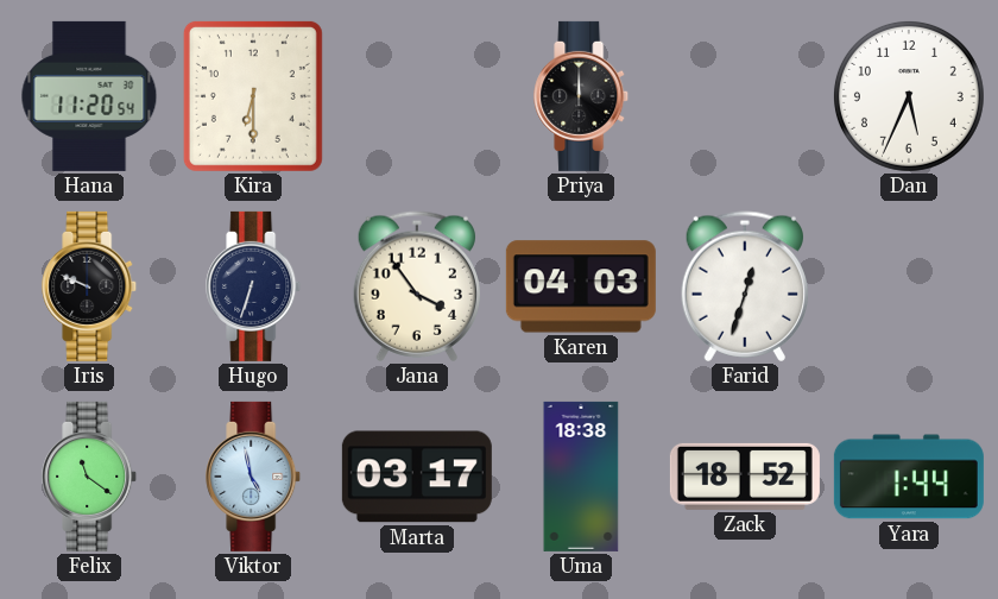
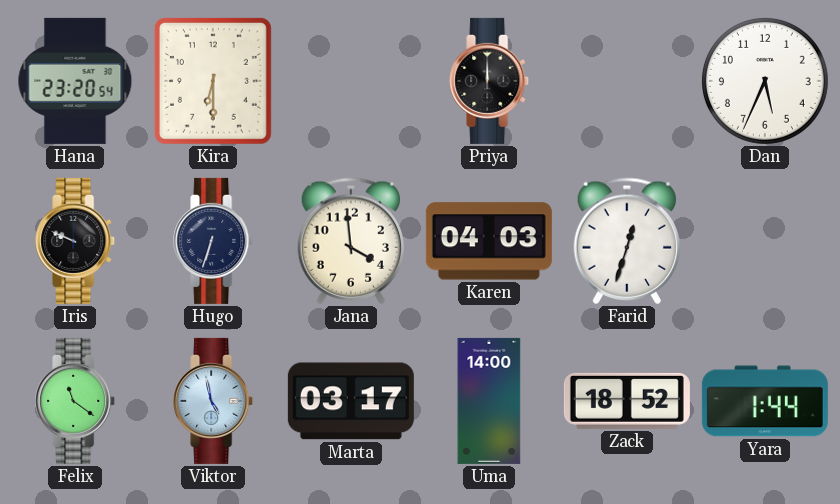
Hana: 11:20 -> 23:20 (75, 81)
Jana: 3:54 -> 3:59 (350, 241)
Uma: 18:38 -> 14:00 (489, 401)
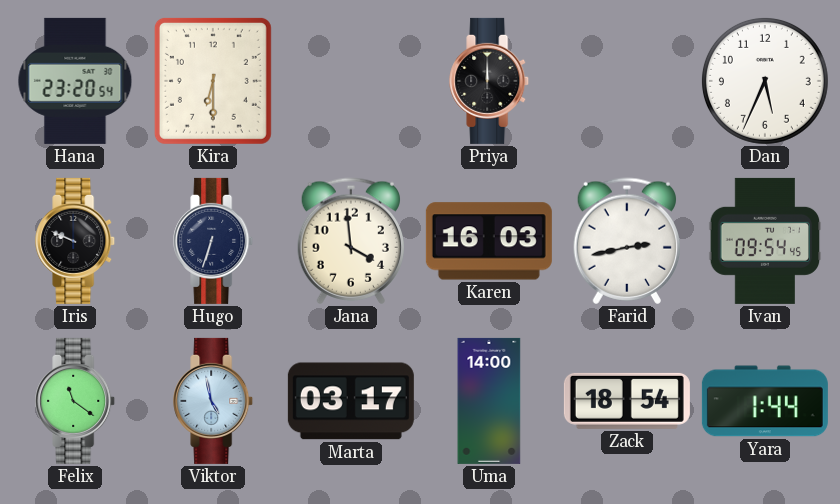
Karen: 04:03 -> 16:03 (489, 241)
Farid: 12:33 -> 2:43 (626, 241)
Ivan: none -> 09:54 (765, 241)
Zack: 18:52 -> 18:54 (627, 401)
